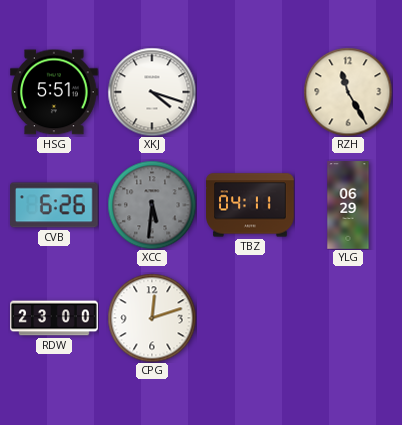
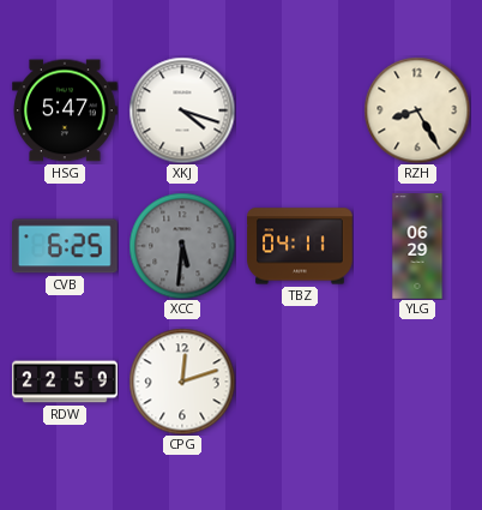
HSG: 5:51 -> 5:47 (65, 110)
RZH: 11:25 -> 8:25 (417, 110)
CVB: 6:26 -> 6:25 (66, 246)
RDW: 23:00 -> 22:59 (65, 382)
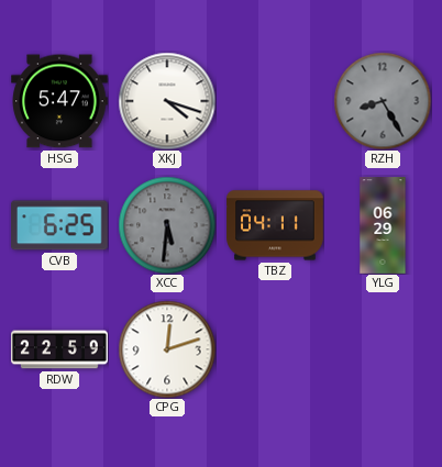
RZH dial: cream -> grey (383, 101)
